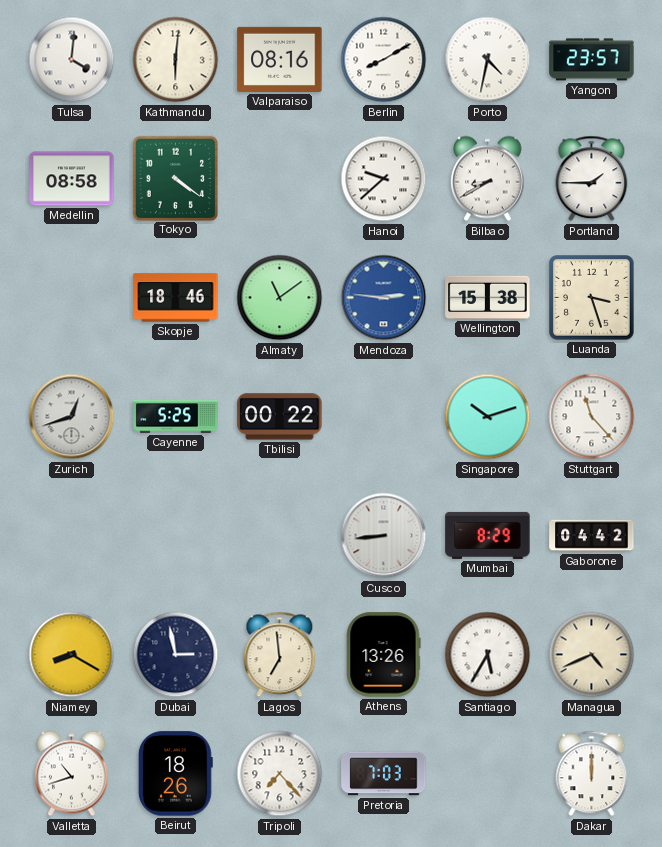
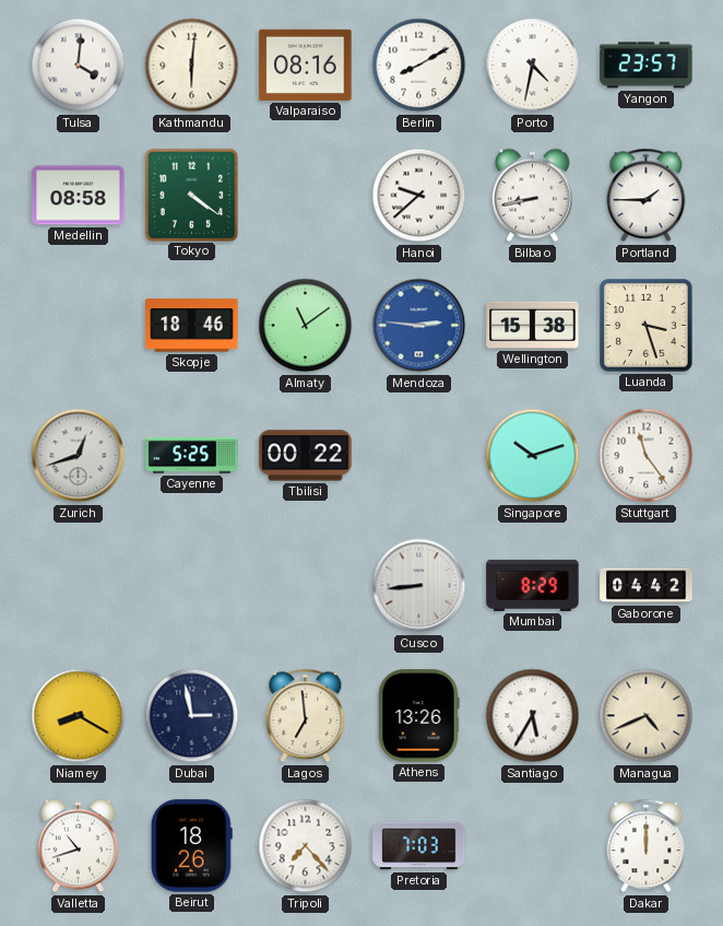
Bilbao: 8:40 -> 8:43 (533, 196)
Stuttgart: 11:23 -> 11:24 (647, 456)
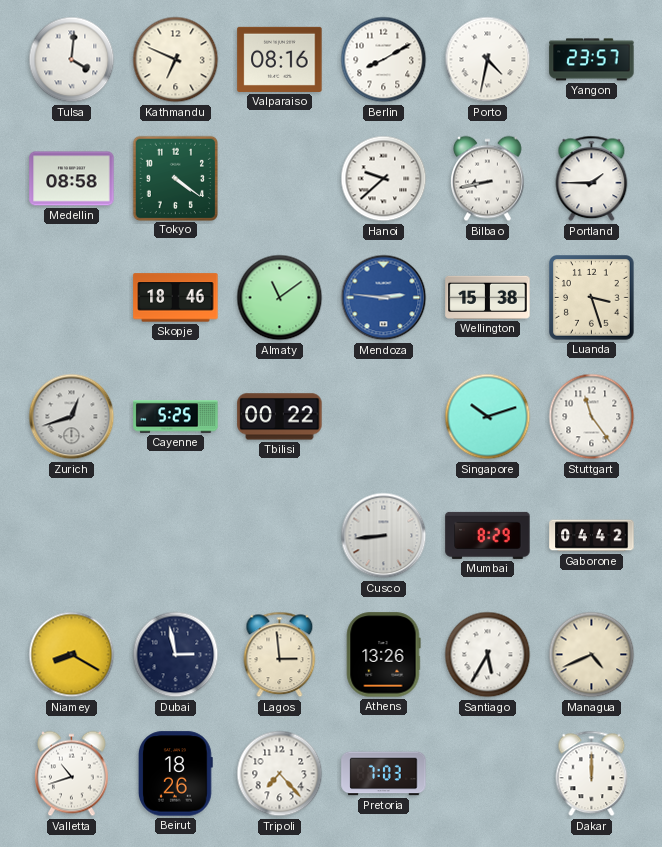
Kathmandu: 6:01 -> 6:49 (176, 60)
Lagos: 6:59 -> 2:59 (280, 655)
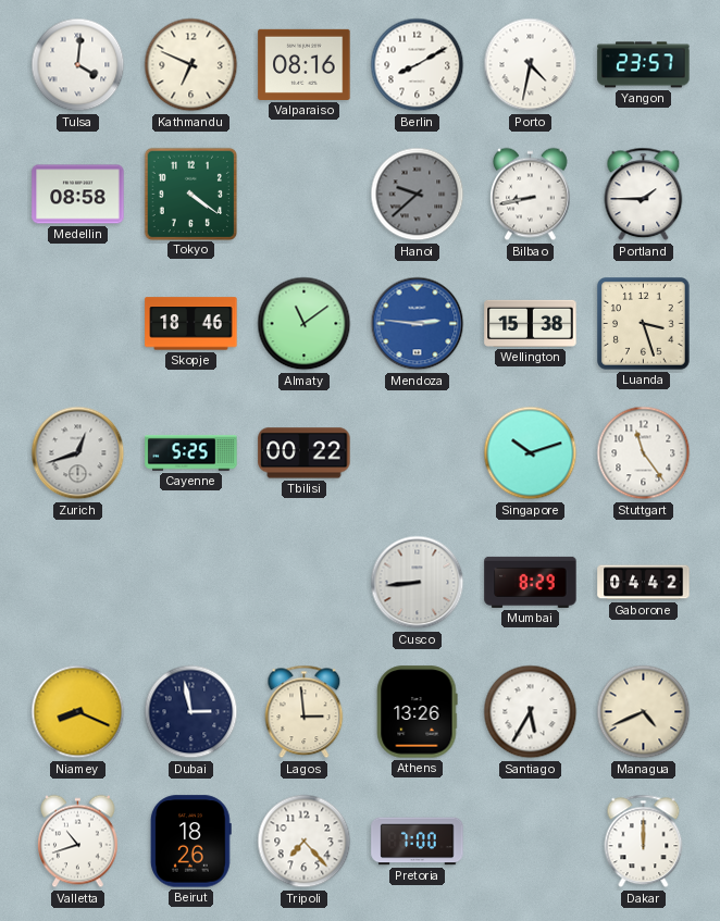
Hanoi dial: white -> grey (418, 195)
Niamey: 8:20 -> 8:19 (78, 712)
Pretoria: 7:03 -> 7:00 (418, 842)
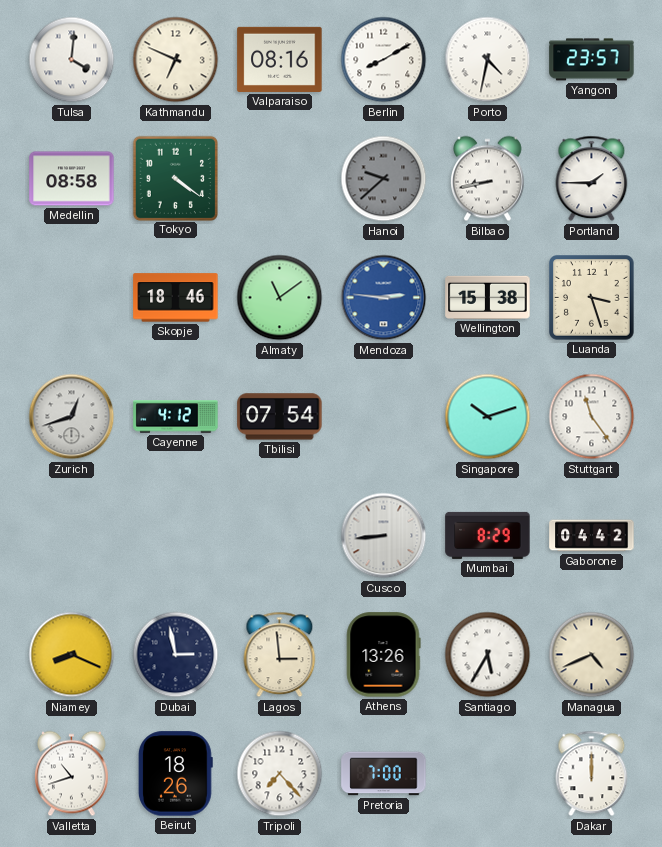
Cayenne: 5:25 -> 4:12 (176, 417)
Tbilisi: 00:22 -> 07:54 (280, 417)
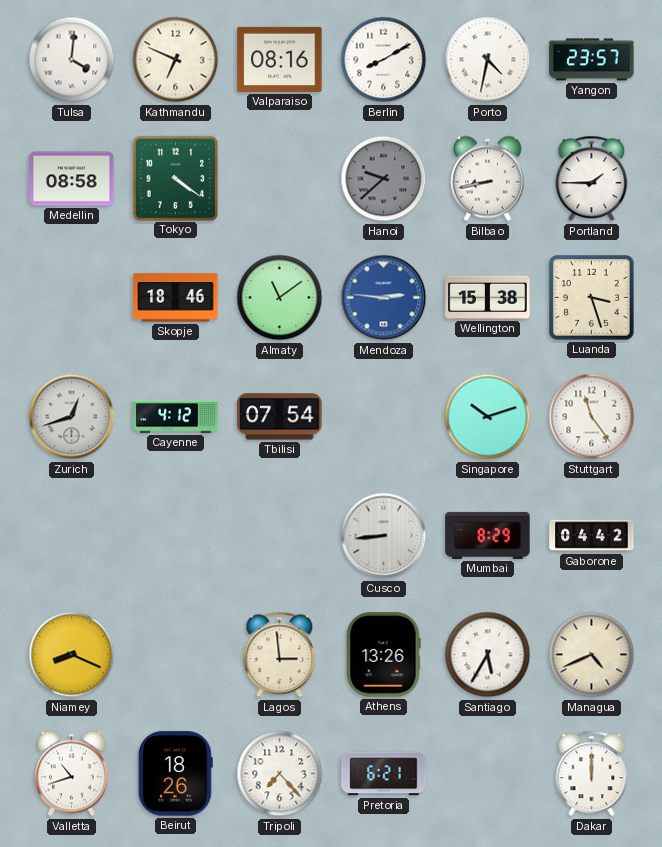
Dubai: 2:58 -> none (176, 655)
Pretoria: 7:00 -> 6:21 (384, 774)
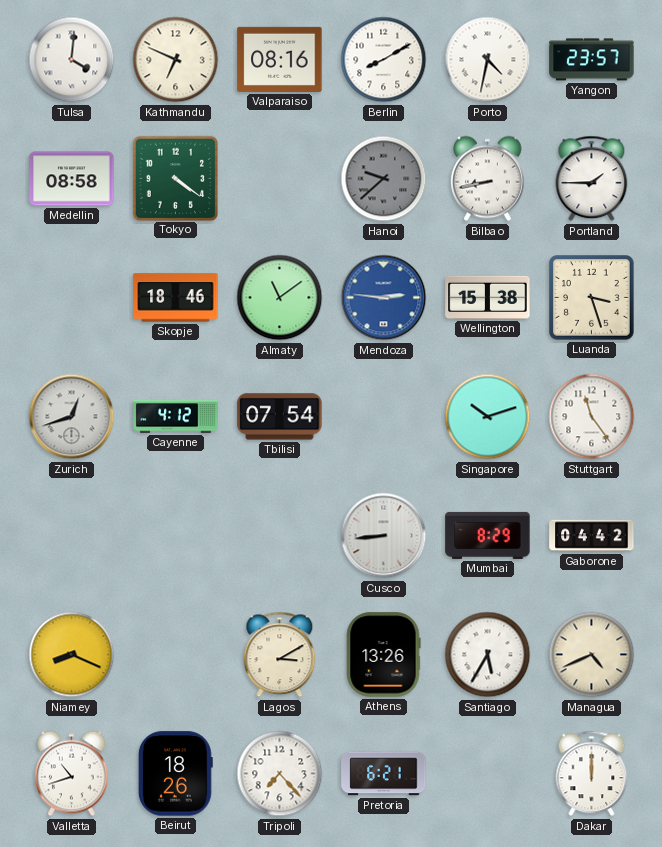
Lagos: 2:59 -> 3:10 (280, 655)
